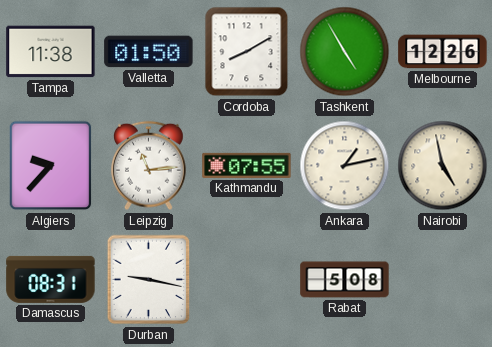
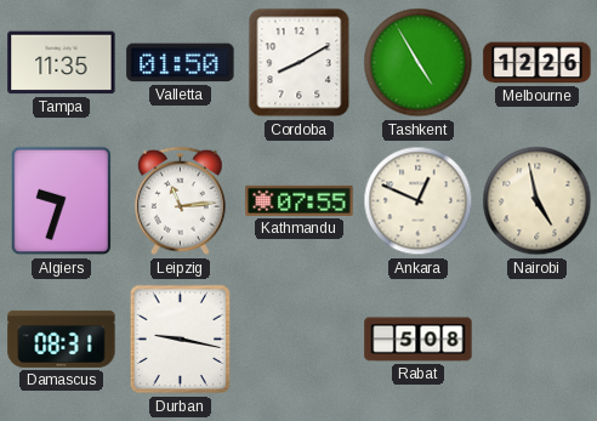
Tampa: 11:38 -> 11:35 (62, 63)
Algiers: 9:37 -> 9:33 (62, 201)
Ankara: 1:13 -> 12:49 (419, 201)
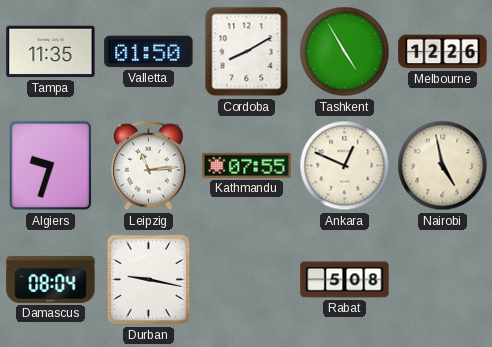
Damascus: 08:31 -> 08:04 (51, 279)
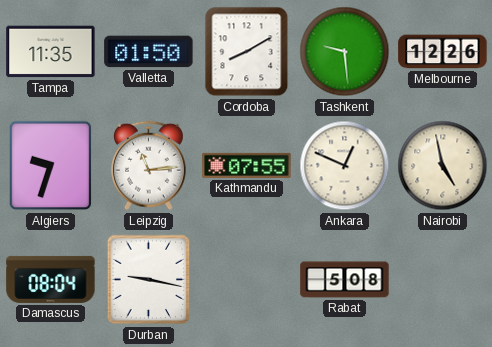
Tashkent: 4:55 -> 9:29 (345, 52)
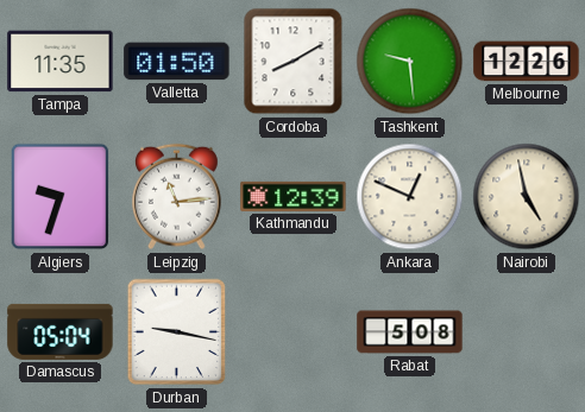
Kathmandu: 07:55 -> 12:39 (294, 196)
Damascus: 08:04 -> 05:04 (61, 331)
